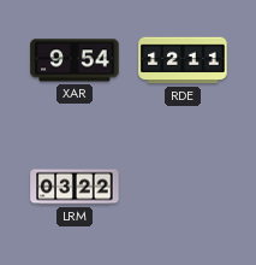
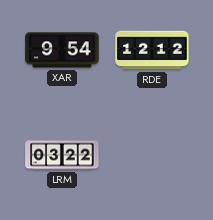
RDE: 12:11 -> 12:12 (152, 50)
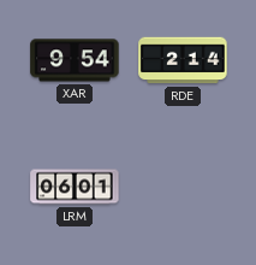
RDE: 12:12 -> 2:14 (183, 60)
LRM: 03:22 -> 06:01 (75, 187)
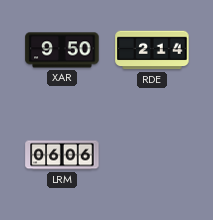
XAR: 9:54 -> 9:50 (62, 50)
LRM: 06:01 -> 06:06 (62, 155)
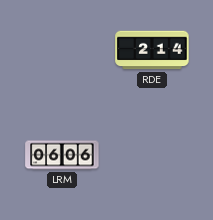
XAR: 9:50 -> none (62, 50)
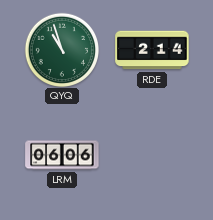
QYQ: none -> 10:57 (61, 49)
